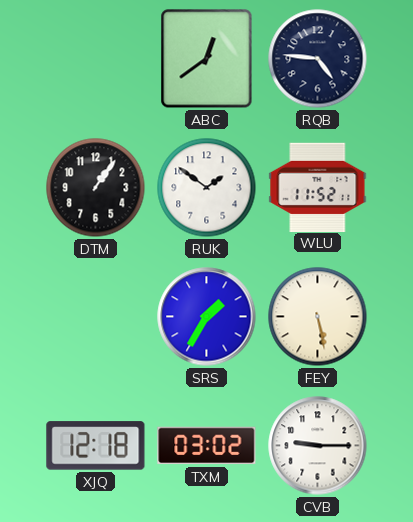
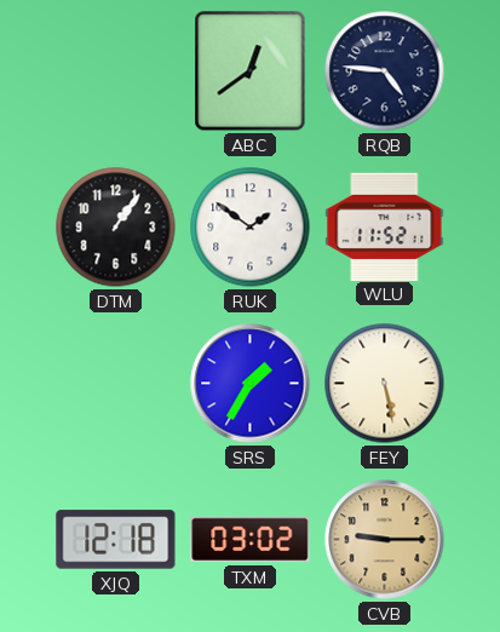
CVB dial: white -> champagne (385, 540)
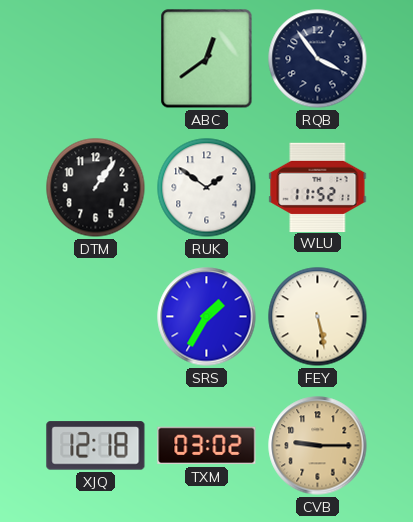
RQB: 4:46 -> 3:54 (318, 59)
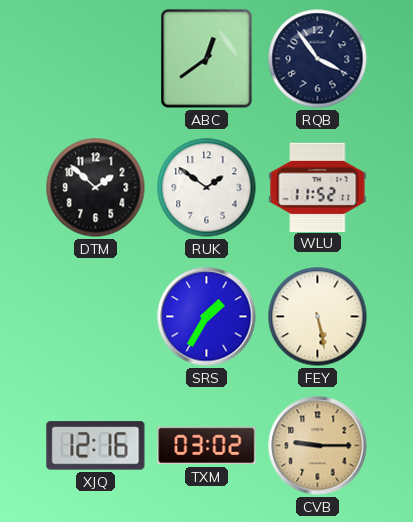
DTM: 1:06 -> 1:52 (96, 188)
XJQ: 12:18 -> 12:16 (96, 446)
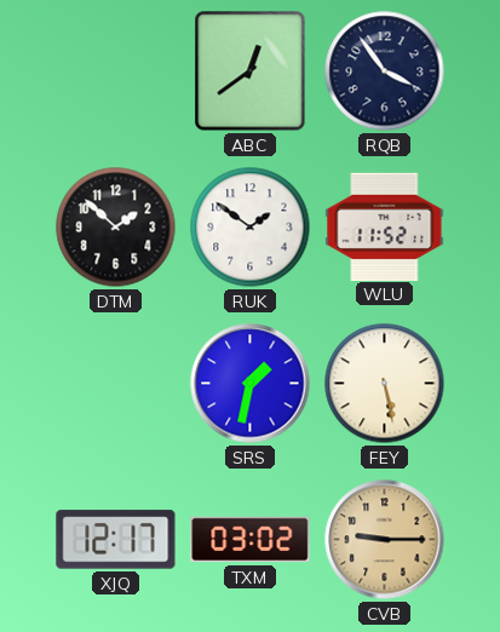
SRS: 1:35 -> 1:32 (251, 384)
XJQ: 12:16 -> 12:17 (116, 540)
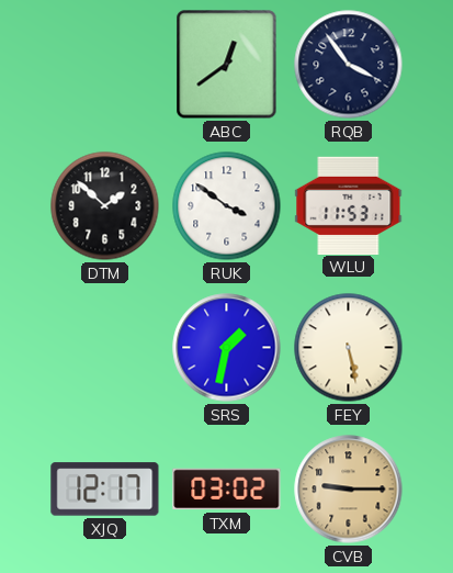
RUK: 1:51 -> 3:51 (227, 206)
WLU: 11:52 -> 11:53 (349, 205)
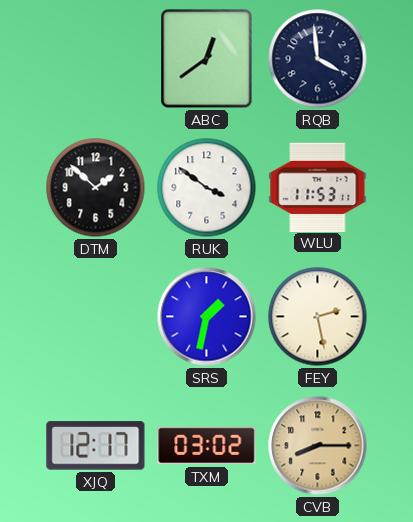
RQB: 3:54 -> 3:59 (318, 59)
FEY: 5:28 -> 2:28 (318, 317)
CVB: 9:15 -> 8:15 (318, 446)
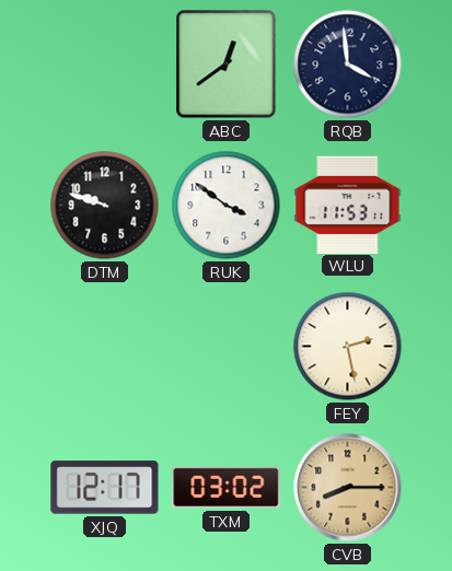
DTM: 1:52 -> 9:48 (105, 206)
SRS: 1:32 -> none (207, 317)
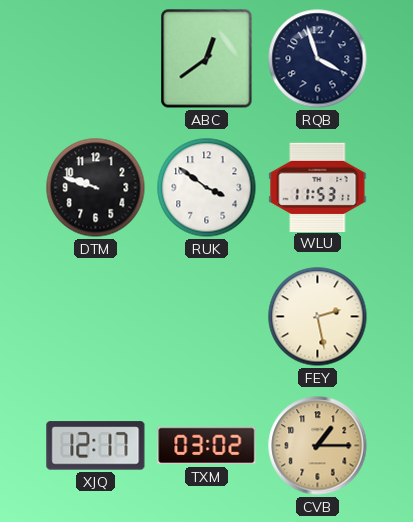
RQB: 3:59 -> 3:57 (318, 59)
CVB: 8:15 -> 1:15 (318, 446)
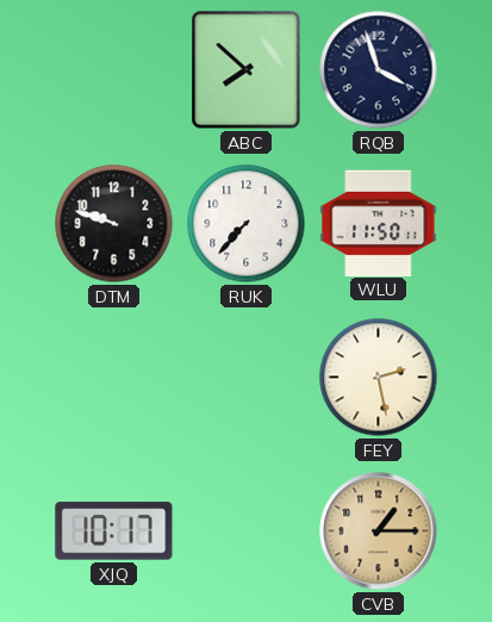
ABC: 12:39 -> 7:52 (247, 70)
RUK: 3:51 -> 7:37 (247, 224)
WLU: 11:53 -> 11:50 (379, 223)
XJQ: 12:17 -> 10:17 (114, 531)
TXM: 03:02 -> none (207, 446)
